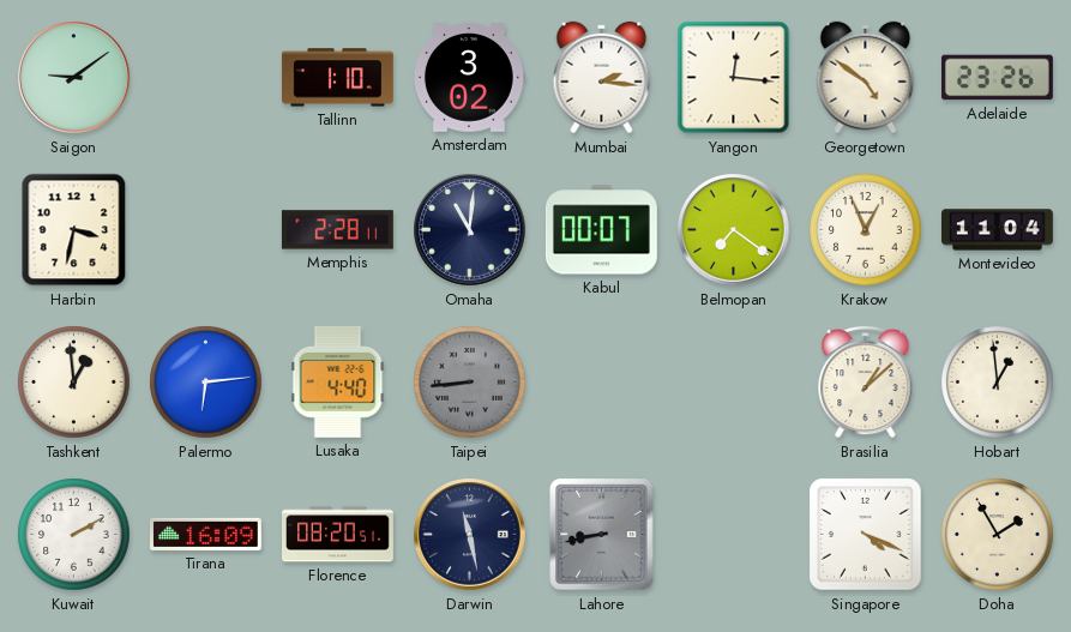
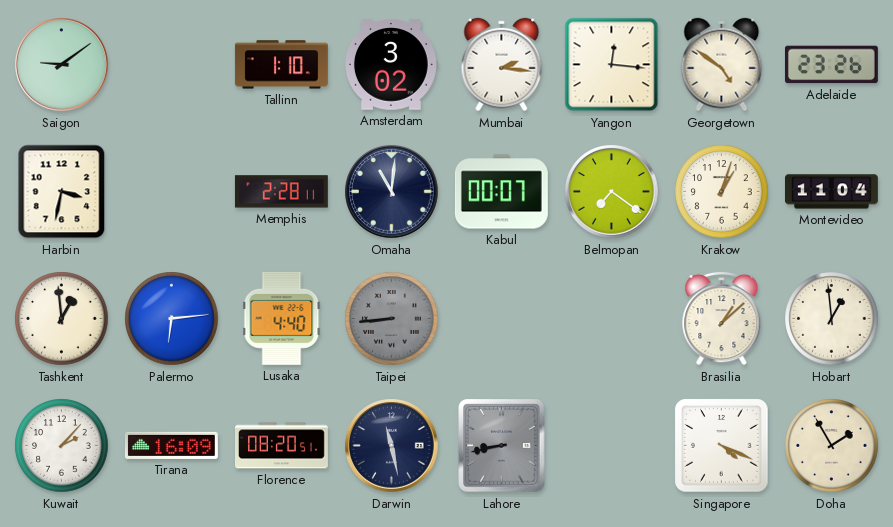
Krakow: 12:56 -> 1:03 (722, 192)
Kuwait: 2:10 -> 2:07 (62, 446)
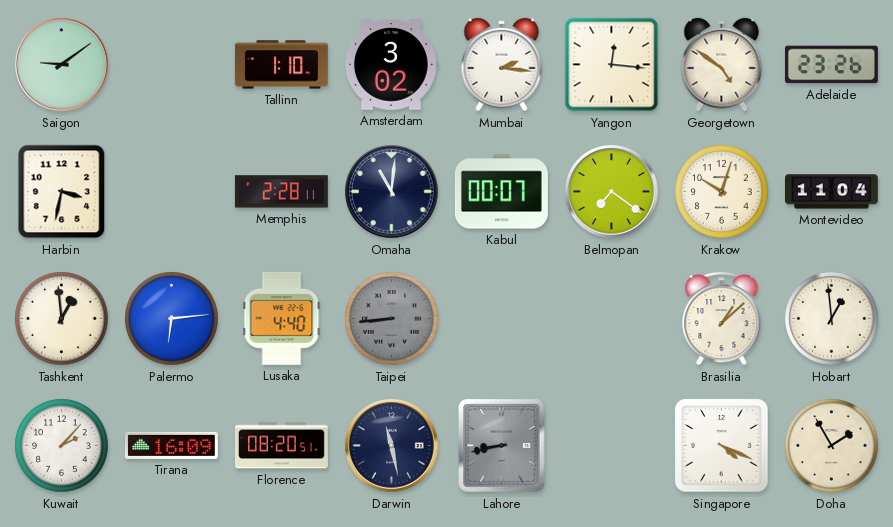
Krakow: 1:03 -> 10:03 (722, 192)
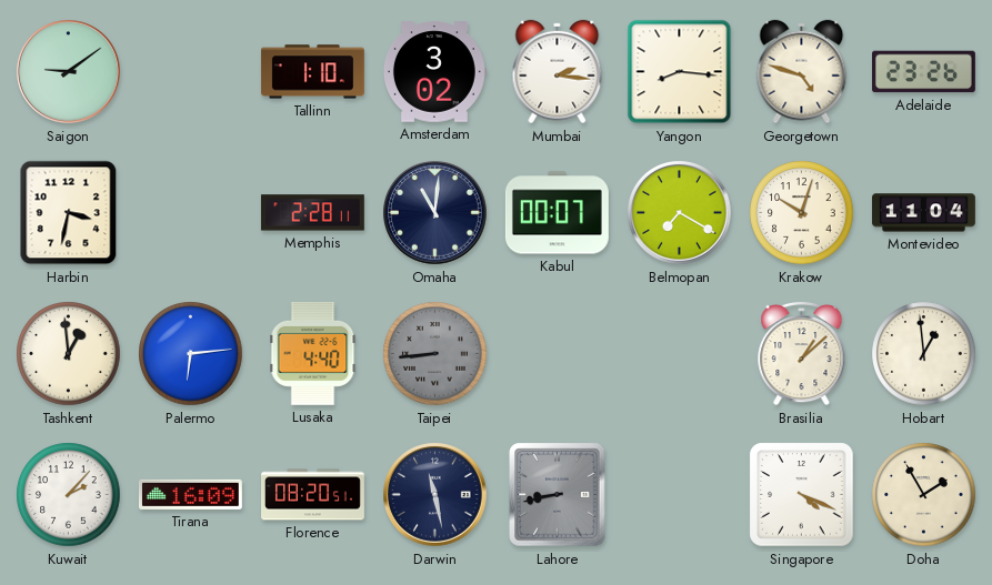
Yangon: 12:16 -> 8:16 (680, 72)
Georgetown: 4:51 -> 4:48 (802, 72)
Belmopan: 7:21 -> 7:20 (680, 213)
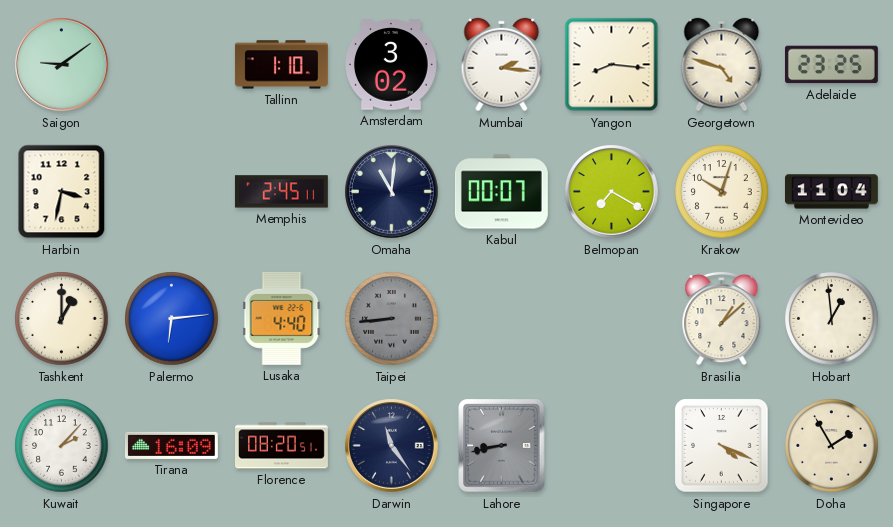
Adelaide: 23:26 -> 23:25 (831, 65)
Memphis: 2:28 -> 2:45 (281, 192)
Tashkent: 12:59 -> 1:00 (62, 319)
Darwin: 11:28 -> 11:24 (392, 446)
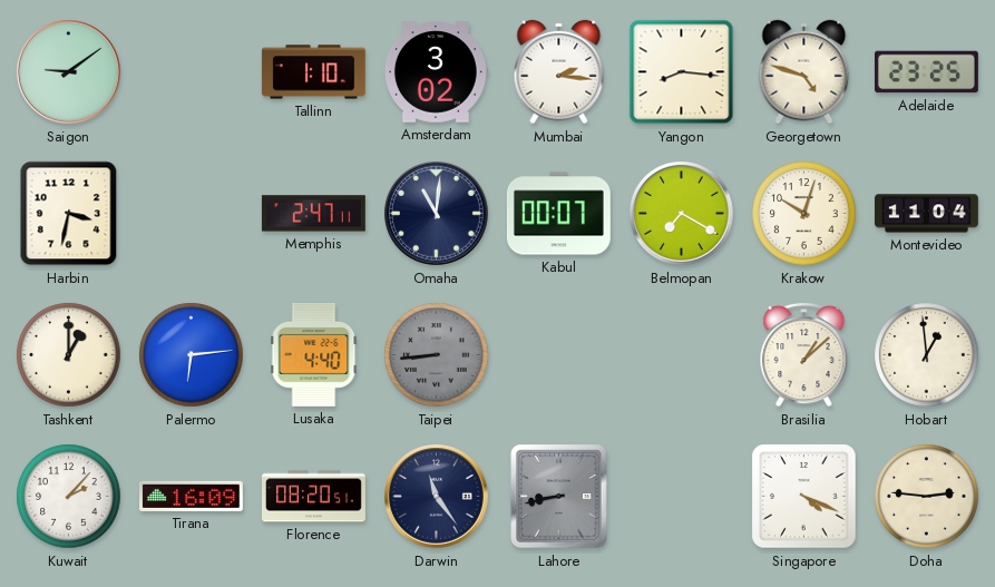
Memphis: 2:45 -> 2:47 (313, 214)
Doha: 1:55 -> 2:46 (927, 497)
